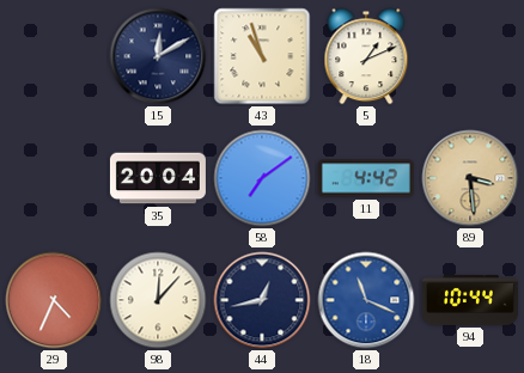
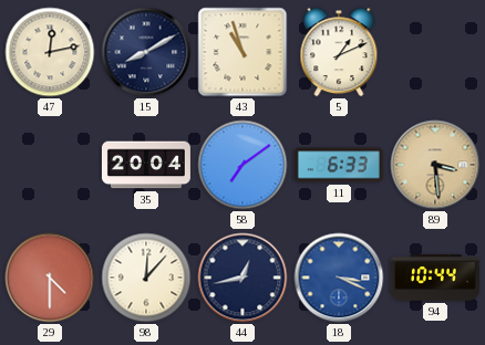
47: none -> 12:13 (50, 52)
15: 12:10 -> 8:10 (146, 52)
11: 4:42 -> 6:33 (339, 165)
29: 4:34 -> 4:30 (50, 278)
18: 11:19 -> 3:19 (339, 278)
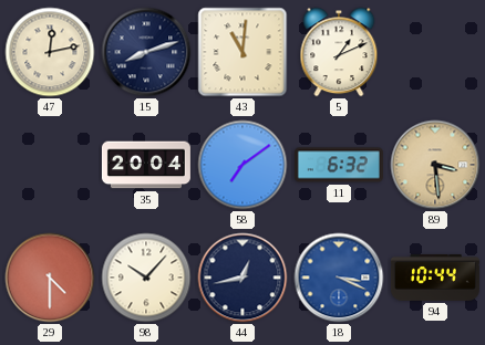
15: 8:10 -> 8:12 (146, 52)
43: 10:57 -> 11:01 (242, 52)
11: 6:33 -> 6:32 (339, 165)
98: 12:07 -> 10:07 (146, 278)
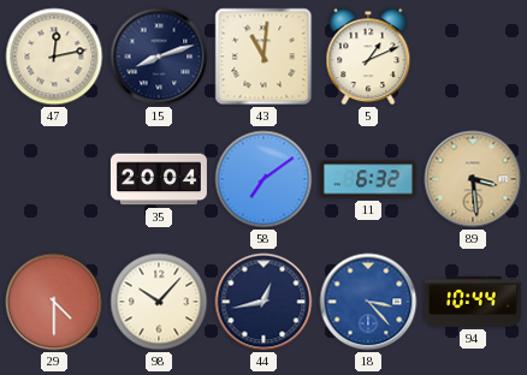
18: 3:19 -> 3:23 (368, 302)
